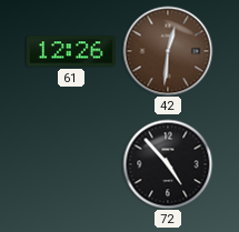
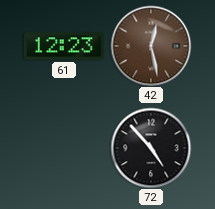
61: 12:26 -> 12:23 (64, 46)
42: 12:31 -> 12:28 (151, 46)
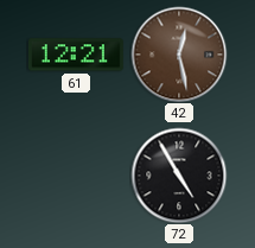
61: 12:23 -> 12:21 (76, 55)
72: 4:53 -> 4:55 (179, 176)
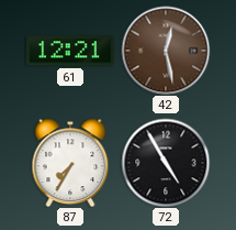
87: none -> 7:35 (70, 163)
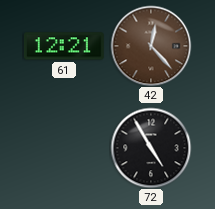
42: 12:28 -> 12:23 (151, 46)
87: 7:35 -> none (70, 163)
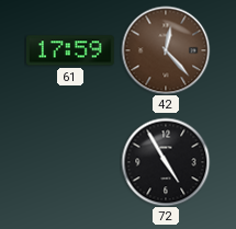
61: 12:21 -> 17:59 (70, 50)
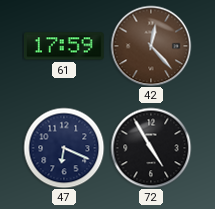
47: none -> 6:19 (64, 148)
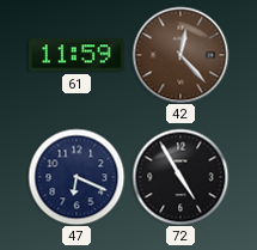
61: 17:59 -> 11:59 (77, 55)
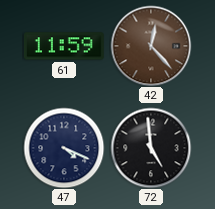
47: 6:19 -> 4:19 (64, 148)
72: 4:55 -> 4:59 (151, 148)
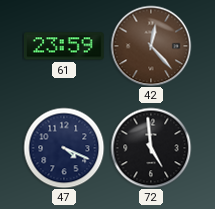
61: 11:59 -> 23:59 (64, 46)
